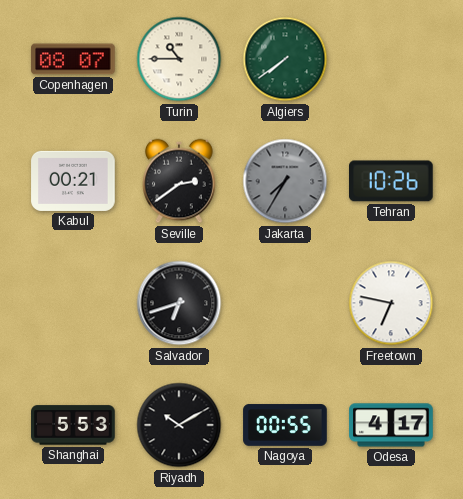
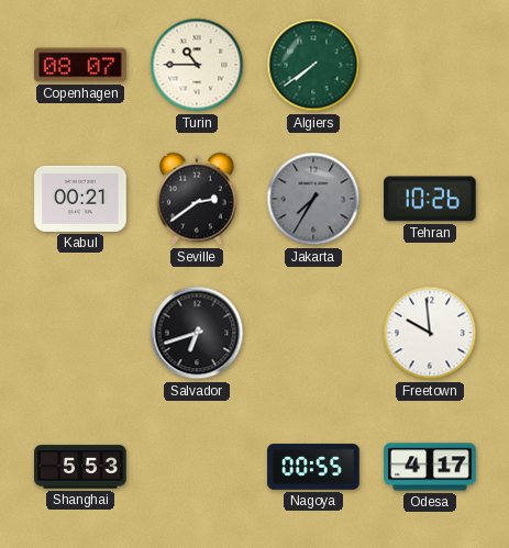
Freetown: 6:47 -> 9:59 (430, 333)
Riyadh: 10:10 -> none (179, 425)
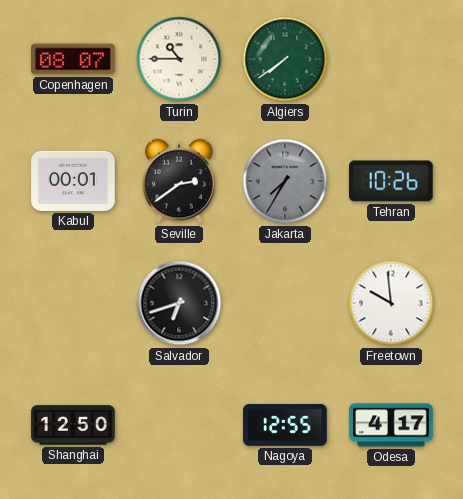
Kabul: 00:21 -> 00:01 (73, 181)
Shanghai: 5:53 -> 12:50 (73, 425)
Nagoya: 00:55 -> 12:55 (285, 425)
